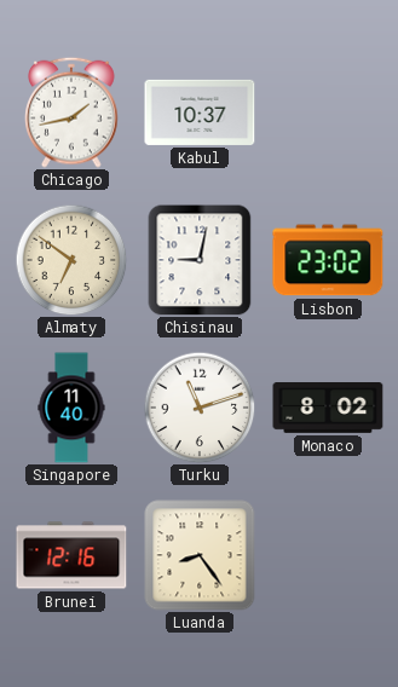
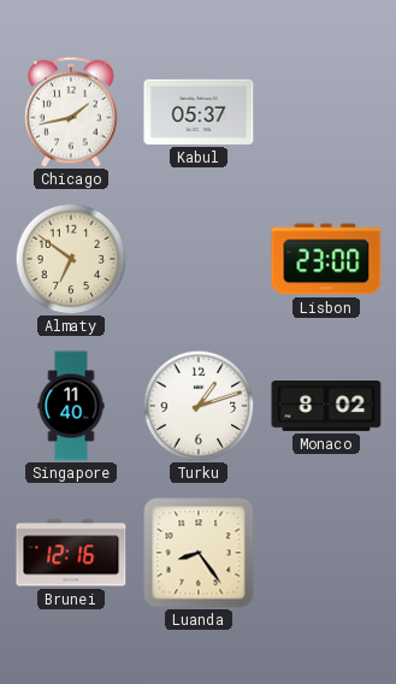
Kabul: 10:37 -> 05:37 (199, 112)
Chisinau: 9:02 -> none (200, 260)
Lisbon: 23:02 -> 23:00 (326, 259)
Turku: 11:12 -> 1:12 (199, 406)
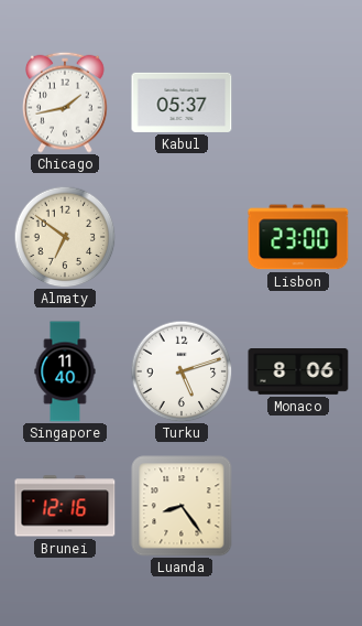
Turku: 1:12 -> 5:12 (182, 371)
Monaco: 8:02 -> 8:06 (298, 373)
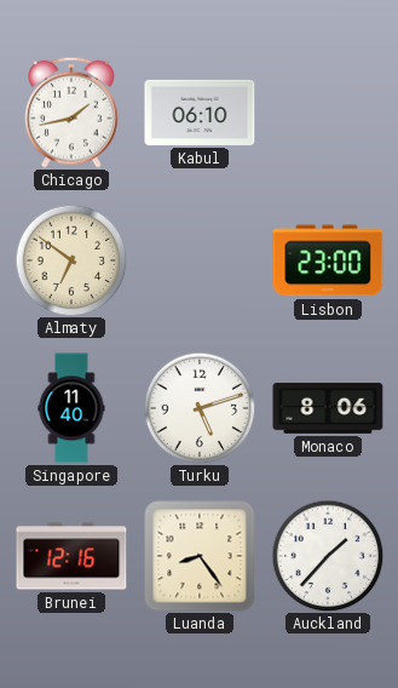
Kabul: 05:37 -> 06:10 (200, 113)
Auckland: none -> 1:37 (328, 556)
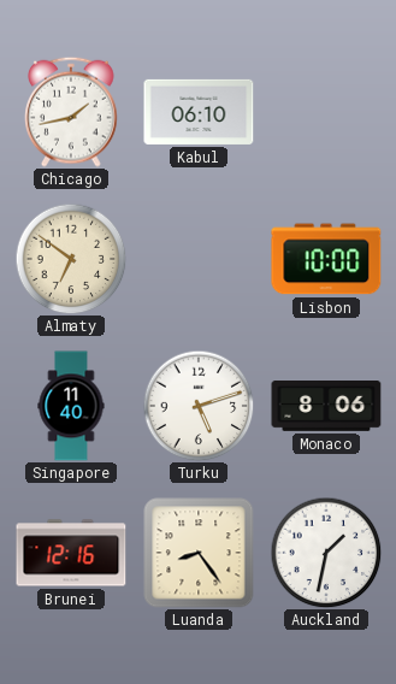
Lisbon: 23:00 -> 10:00 (326, 259)
Auckland: 1:37 -> 1:32 (326, 553)
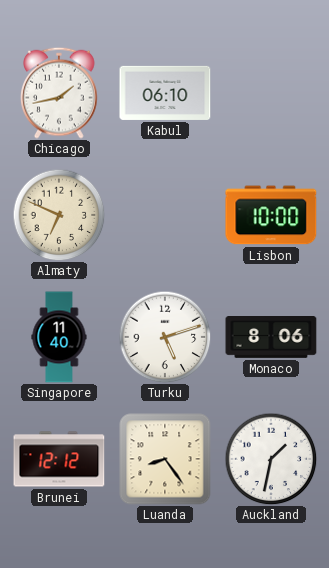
Almaty: 6:51 -> 6:49 (59, 215)
Brunei: 12:16 -> 12:12 (59, 459)
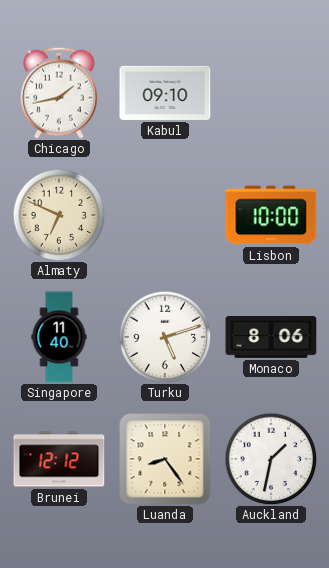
Kabul: 06:10 -> 09:10 (165, 93)
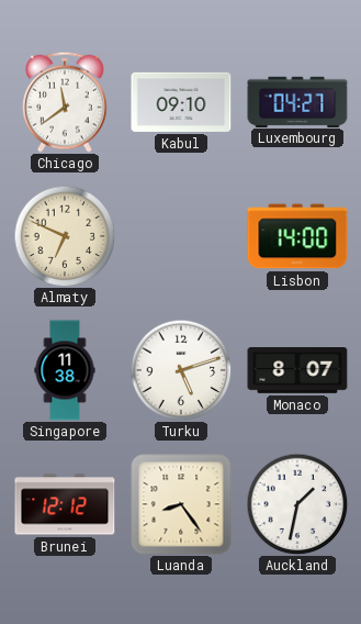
Chicago: 1:43 -> 11:39 (66, 102)
Luxembourg: none -> 04:27 (297, 101)
Lisbon: 10:00 -> 14:00 (297, 236)
Singapore: 11:40 -> 11:38 (65, 370)
Monaco: 8:06 -> 8:07 (297, 371)
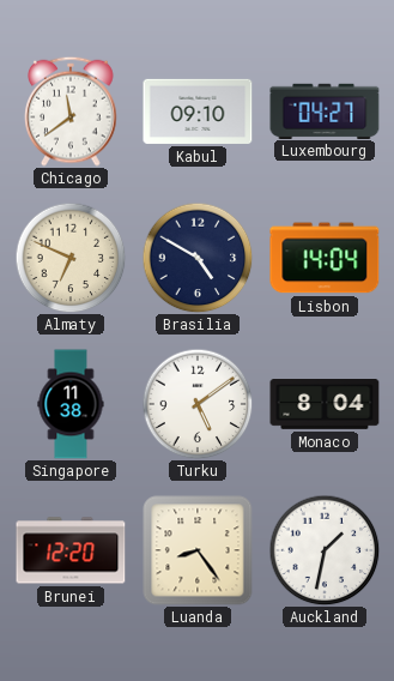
Brasilia: none -> 4:50 (198, 258)
Lisbon: 14:00 -> 14:04 (325, 258)
Turku: 5:12 -> 5:09 (198, 404)
Monaco: 8:07 -> 8:04 (325, 405)
Brunei: 12:12 -> 12:20 (71, 550)
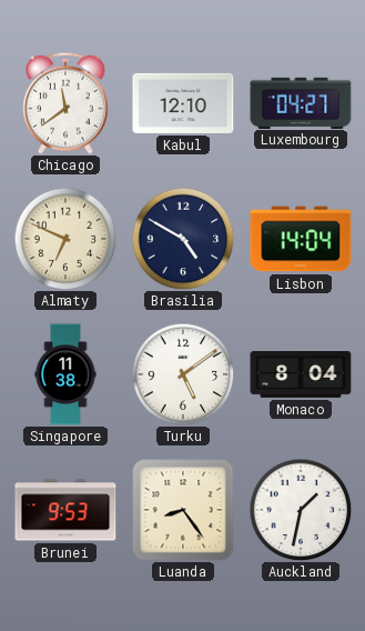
Kabul: 09:10 -> 12:10 (183, 103)
Brunei: 12:20 -> 9:53 (65, 510)
